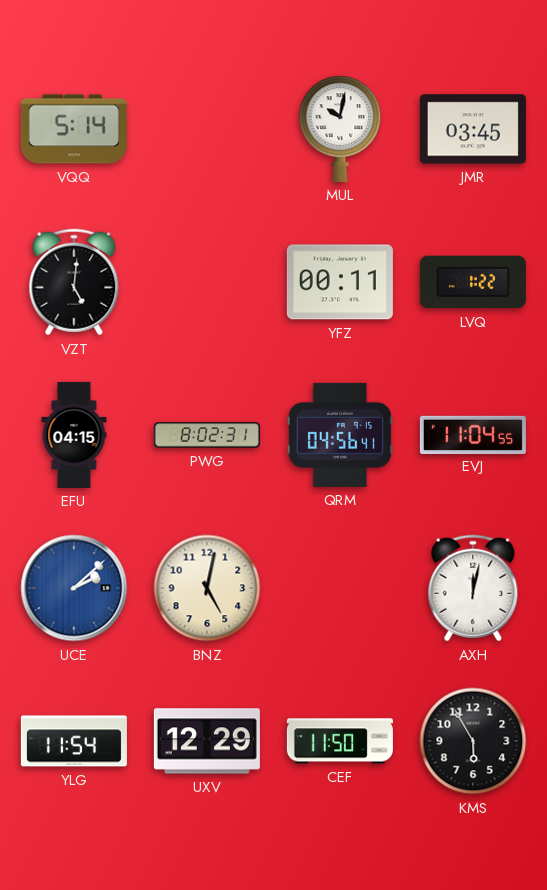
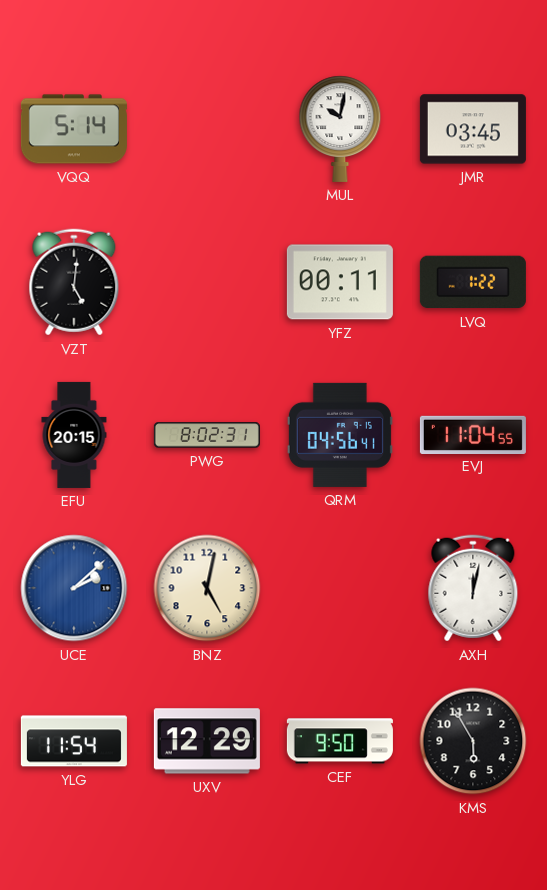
EFU: 04:15 -> 20:15 (74, 435)
CEF: 11:50 -> 9:50 (340, 741)
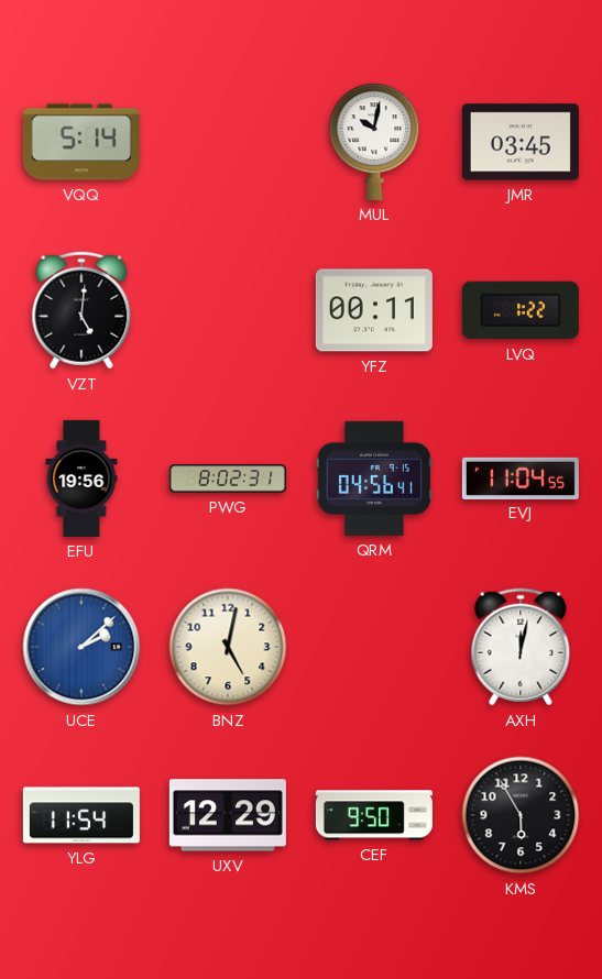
EFU: 20:15 -> 19:56 (81, 479)
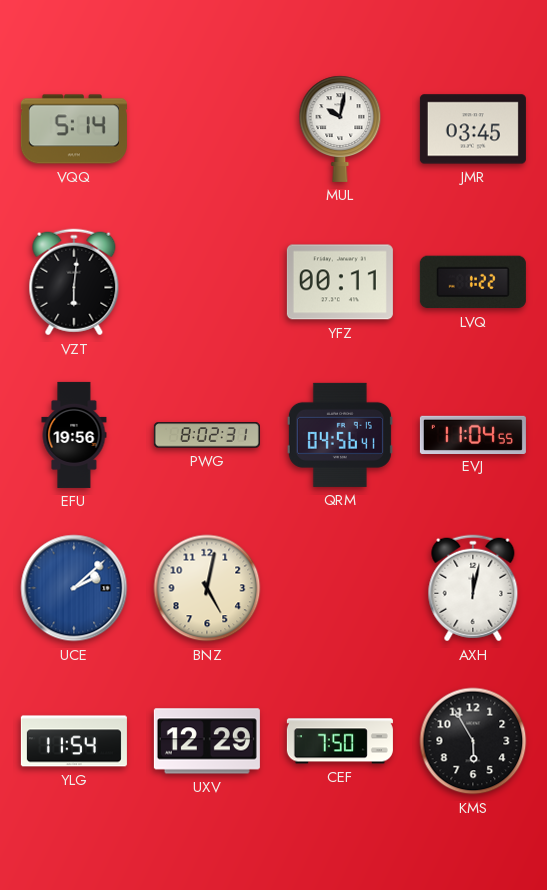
VZT: 5:01 -> 6:01 (74, 282)
CEF: 9:50 -> 7:50 (340, 741)
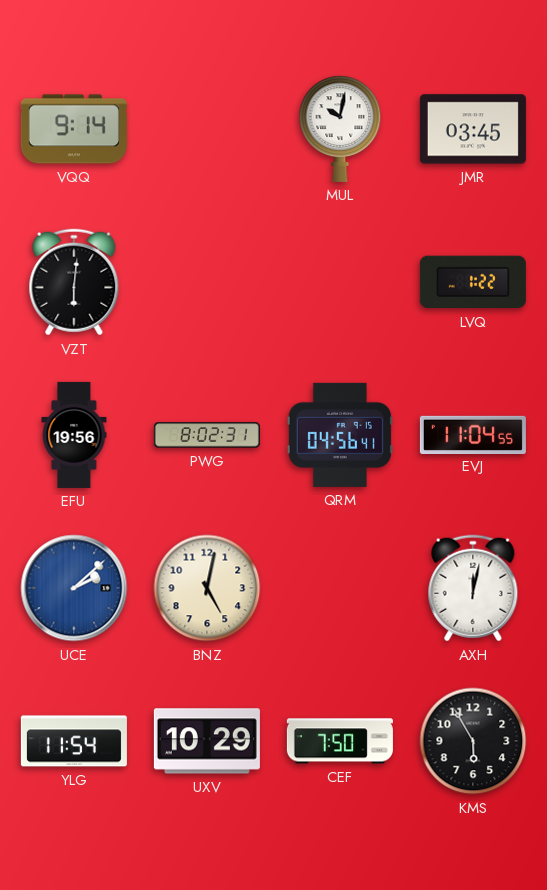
VQQ: 5:14 -> 9:14 (74, 129)
YFZ: 00:11 -> none (340, 282)
UXV: 12:29 -> 10:29 (207, 741)
